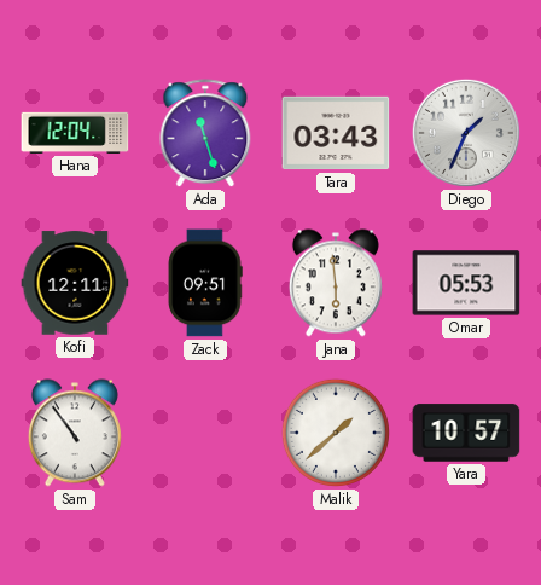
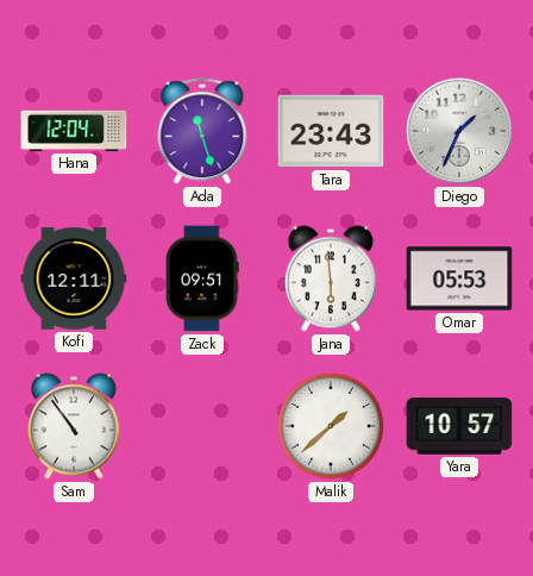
Tara: 03:43 -> 23:43 (331, 131)
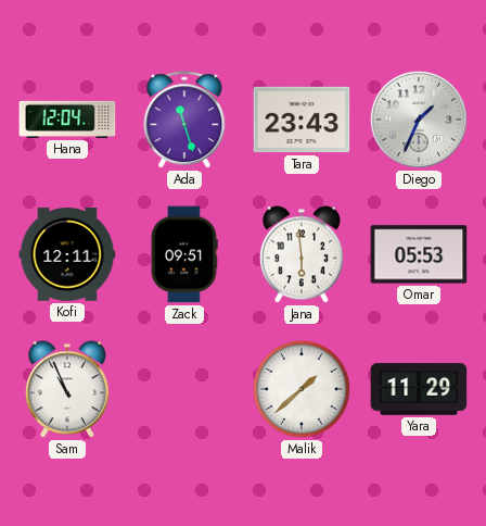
Sam: 10:54 -> 10:56 (67, 389)
Yara: 10:57 -> 11:29 (419, 389)
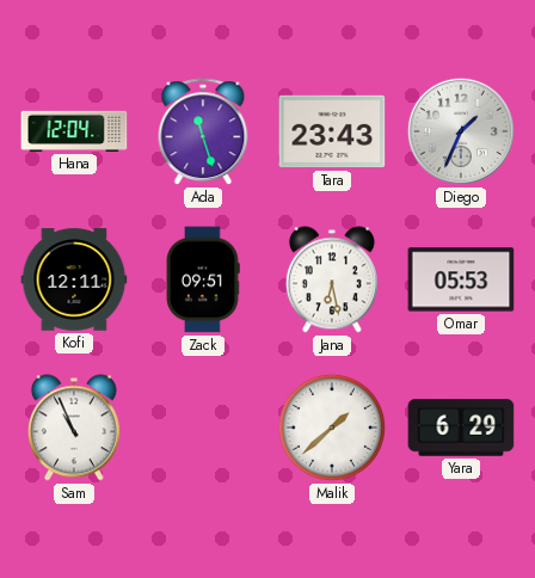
Jana: 5:59 -> 6:28 (332, 279)
Yara: 11:29 -> 6:29 (461, 428)
